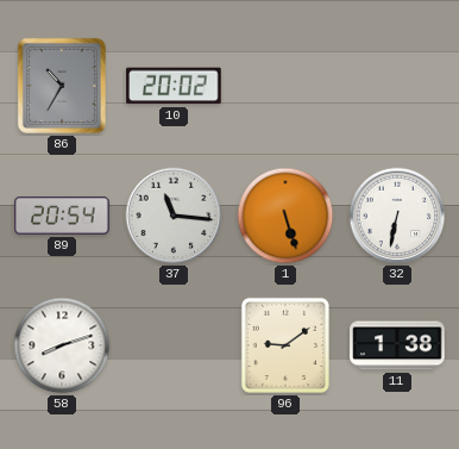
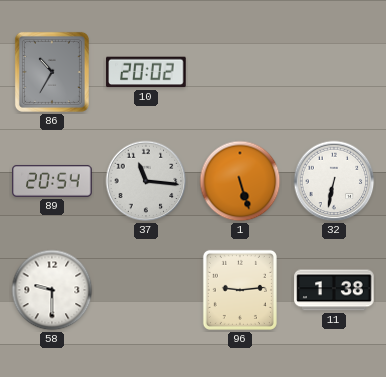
58: 8:12 -> 9:30 (52, 290)
96: 9:09 -> 9:14 (240, 290)
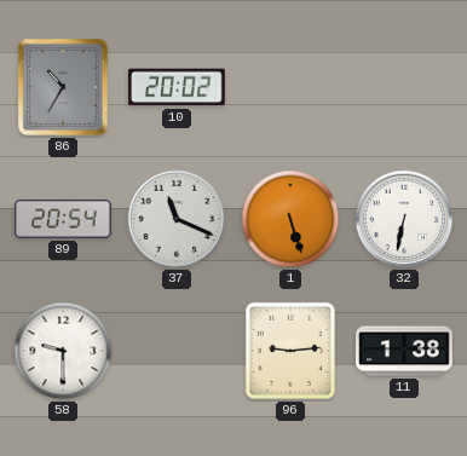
37: 11:16 -> 11:19 (177, 219)
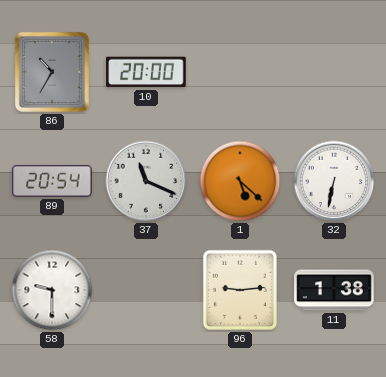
10: 20:02 -> 20:00 (146, 72)
1: 5:27 -> 5:22 (240, 181)
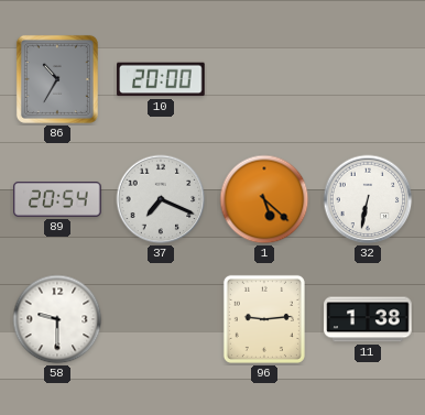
37: 11:19 -> 7:19 (161, 199)
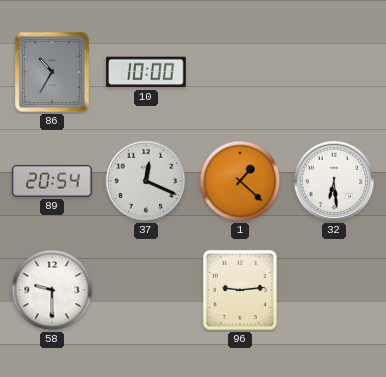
10: 20:00 -> 10:00 (146, 72)
37: 7:19 -> 12:19 (146, 181)
1: 5:22 -> 1:22 (240, 181)
32: 6:32 -> 6:29 (334, 181)
11: 1:38 -> none (368, 319)
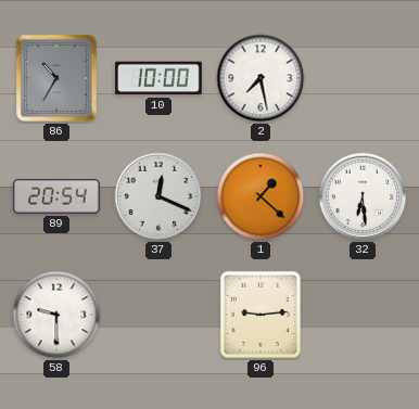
2: none -> 7:28 (261, 78)
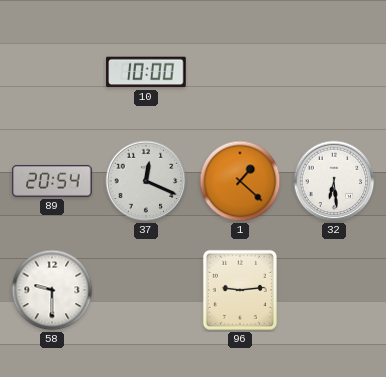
86: 10:35 -> none (56, 78)
2: 7:28 -> none (261, 78)
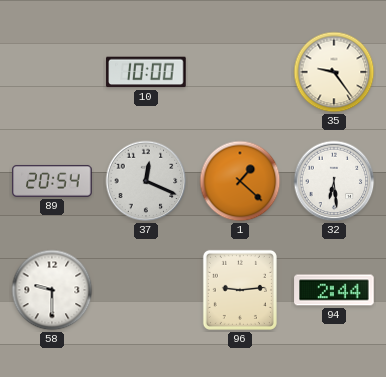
35: none -> 9:24 (334, 72)
94: none -> 2:44 (334, 290)
